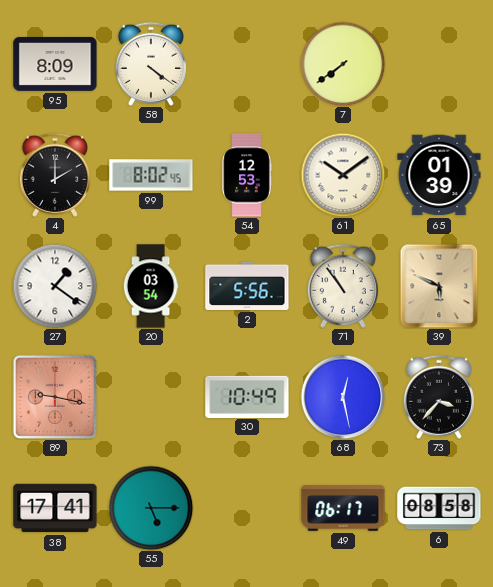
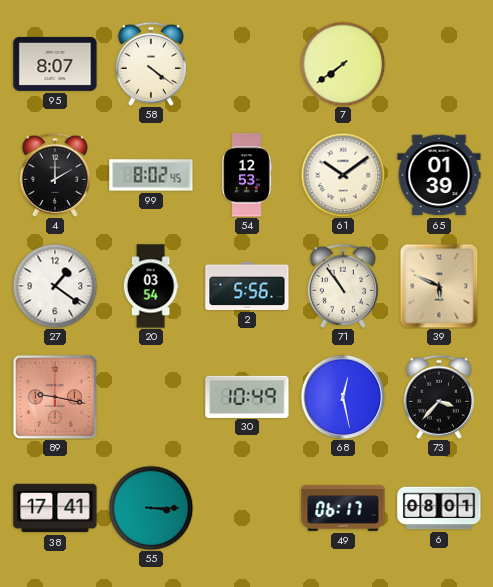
95: 8:09 -> 8:07 (55, 64)
55: 5:15 -> 3:15 (151, 508)
6: 08:58 -> 08:01 (439, 508)
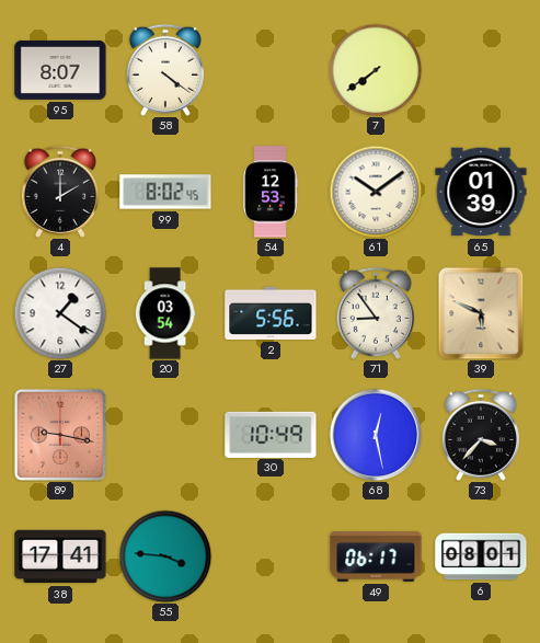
71: 10:54 -> 8:54 (376, 313)
55: 3:15 -> 3:46 (165, 556)
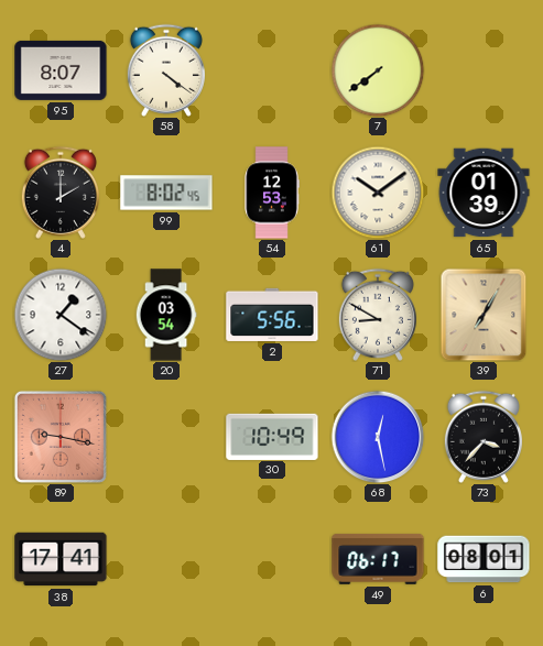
71: 8:54 -> 8:50 (378, 315)
39: 5:49 -> 7:05 (484, 315)
55: 3:46 -> none (165, 556)
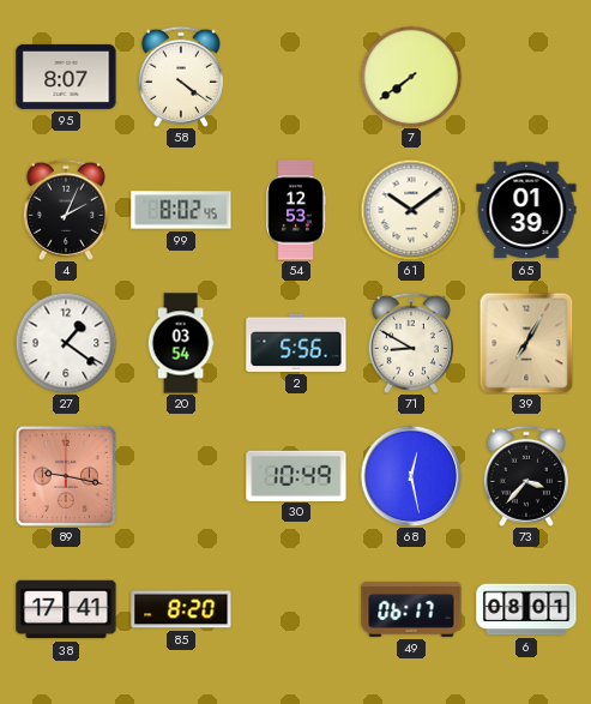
4: 2:00 -> 2:04 (66, 210)
85: none -> 8:20 (181, 609)
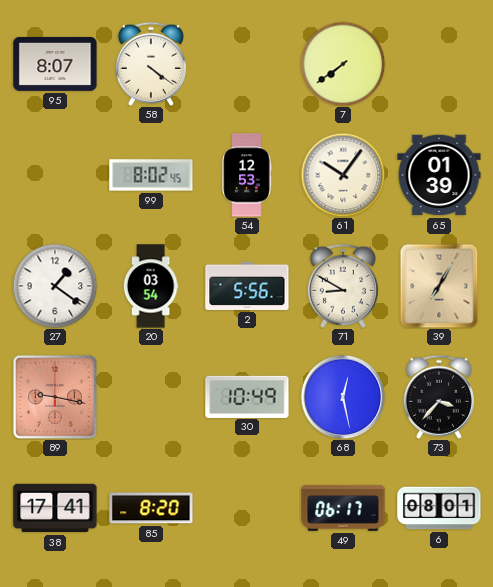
4: 2:04 -> none (66, 210)
61: 10:09 -> 10:06 (343, 175)
